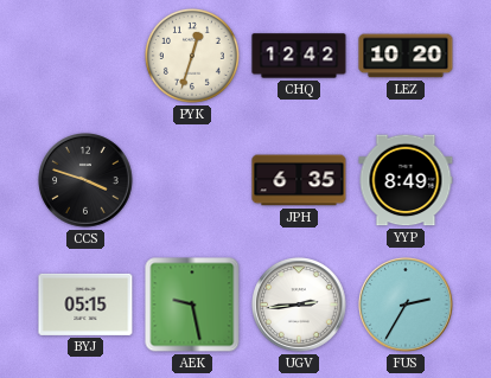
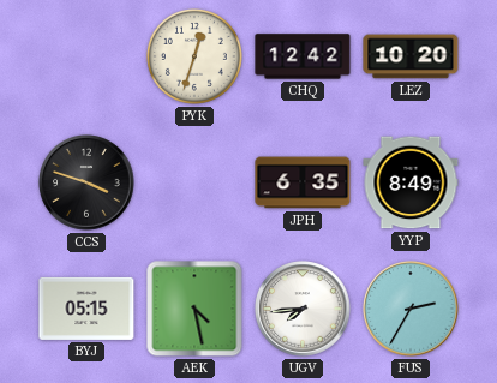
AEK: 9:28 -> 4:28 (194, 309)
UGV: 2:44 -> 7:44 (303, 309)
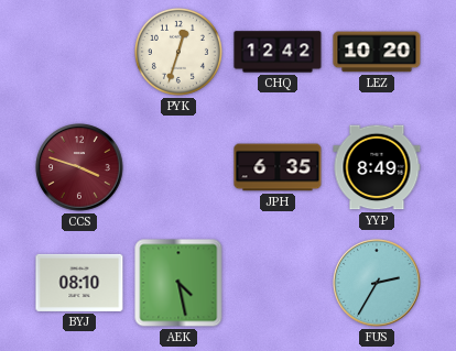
CCS dial: black -> burgundy (79, 167)
BYJ: 05:15 -> 08:10 (79, 283)
UGV: 7:44 -> none (303, 309)
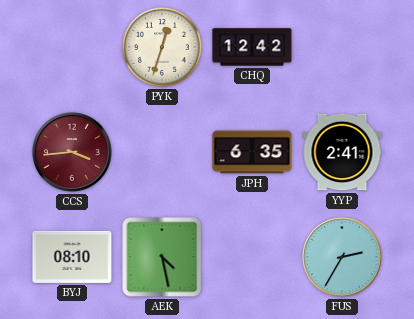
LEZ: 10:20 -> none (377, 52)
CCS: 3:48 -> 3:44 (72, 152)
YYP: 8:49 -> 2:41 (342, 152)
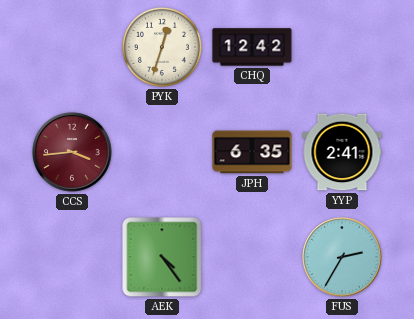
BYJ: 08:10 -> none (72, 257)
AEK: 4:28 -> 4:24 (162, 257)
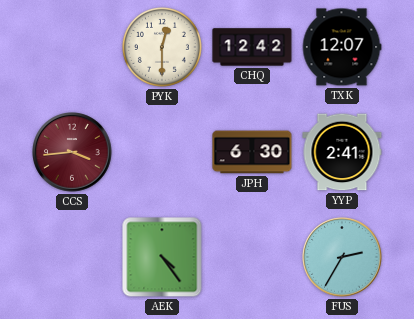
PYK: 12:33 -> 12:30 (162, 47)
TXK: none -> 12:07 (342, 47)
JPH: 6:35 -> 6:30 (252, 152)
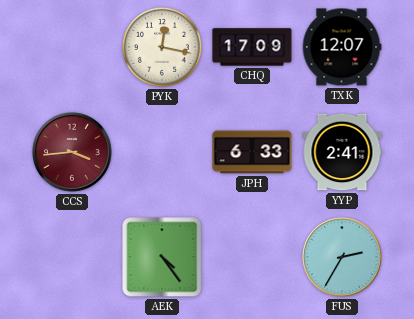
PYK: 12:30 -> 12:17 (162, 47)
CHQ: 12:42 -> 17:09 (252, 47)
JPH: 6:30 -> 6:33 (252, 152)
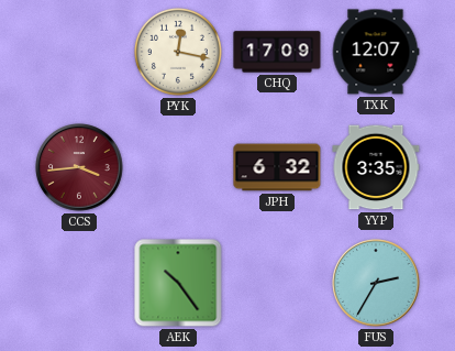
JPH: 6:33 -> 6:32 (277, 167)
YYP: 2:41 -> 3:35 (376, 167)
AEK: 4:24 -> 10:24 (178, 283)
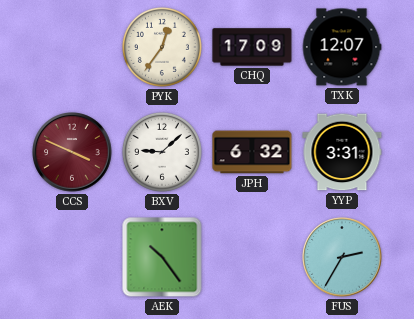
PYK: 12:17 -> 12:36 (162, 47)
CCS: 3:44 -> 3:49 (72, 152)
BXV: none -> 9:08 (162, 152)
YYP: 3:35 -> 3:31 (342, 152)
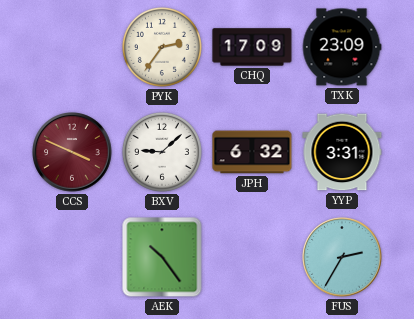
PYK: 12:36 -> 2:36 (162, 47)
TXK: 12:07 -> 23:09 (342, 47)
